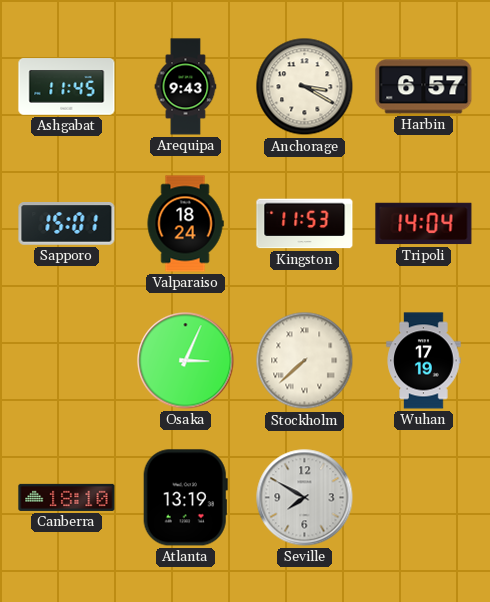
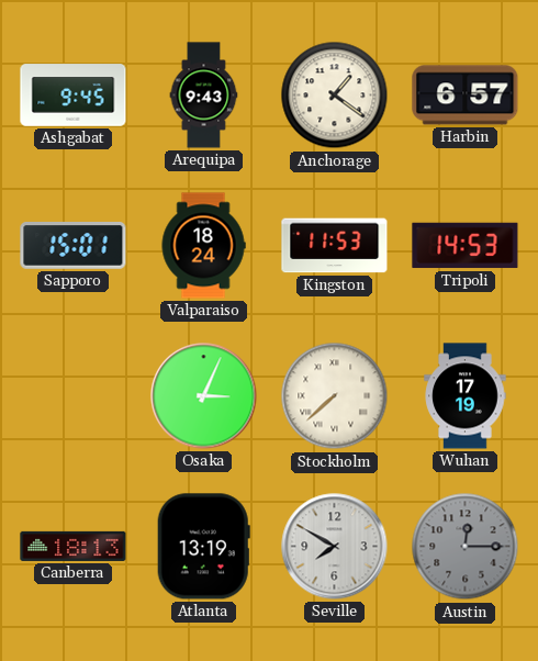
Ashgabat: 11:45 -> 9:45 (74, 96)
Anchorage: 3:20 -> 1:21 (335, 96)
Tripoli: 14:04 -> 14:53 (466, 246)
Canberra: 18:10 -> 18:13 (74, 546)
Austin: none -> 12:15 (466, 547)
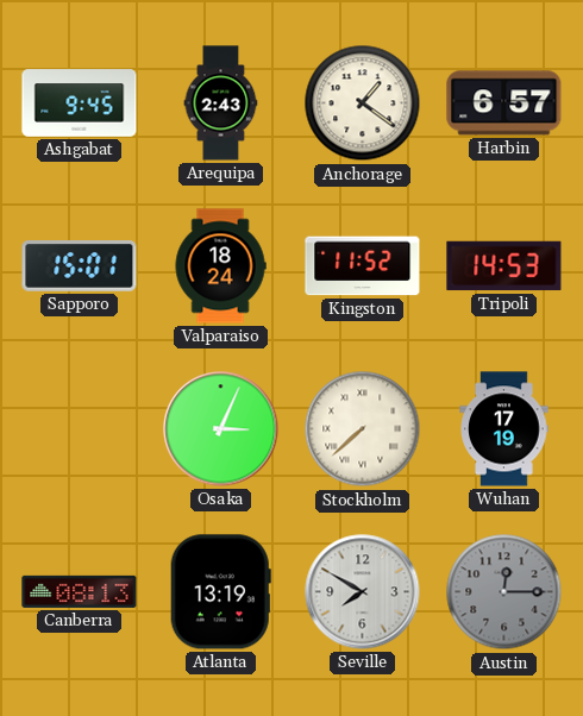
Arequipa: 9:43 -> 2:43 (221, 103)
Kingston: 11:53 -> 11:52 (363, 266)
Canberra: 18:13 -> 08:13 (80, 591)
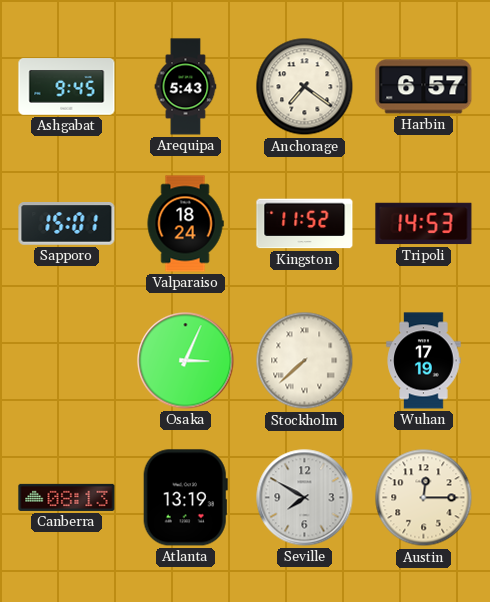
Arequipa: 2:43 -> 5:43 (186, 87)
Anchorage: 1:21 -> 7:21 (305, 87)
Austin dial: grey -> cream (424, 498)
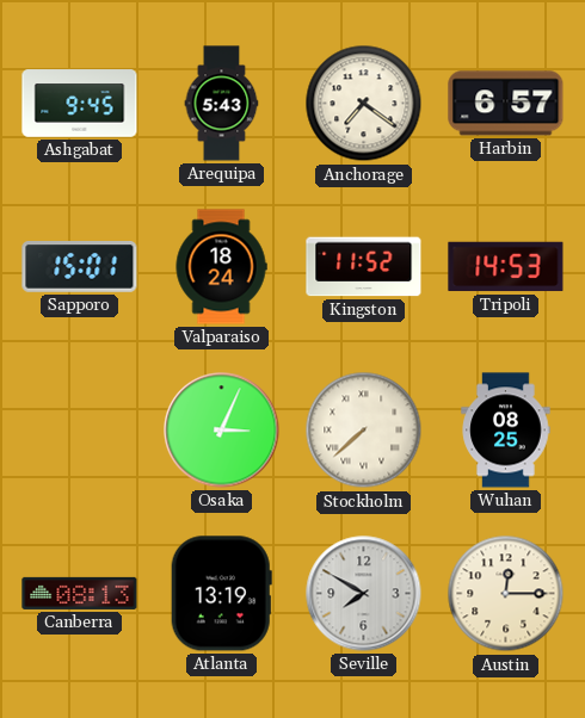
Wuhan: 17:19 -> 08:25 (506, 431)
